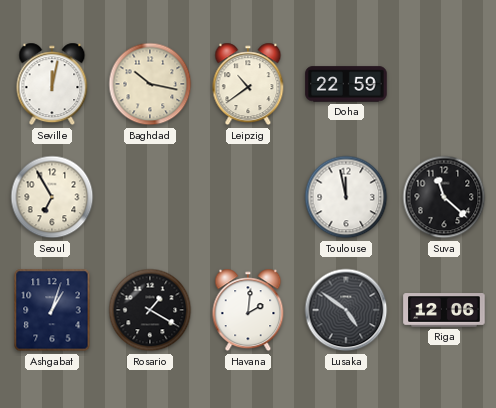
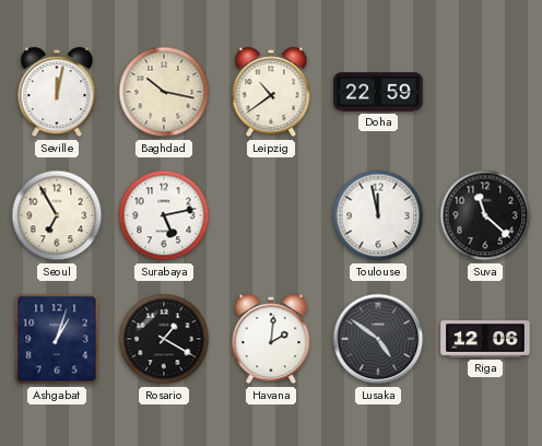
Surabaya: none -> 5:13 (164, 215)
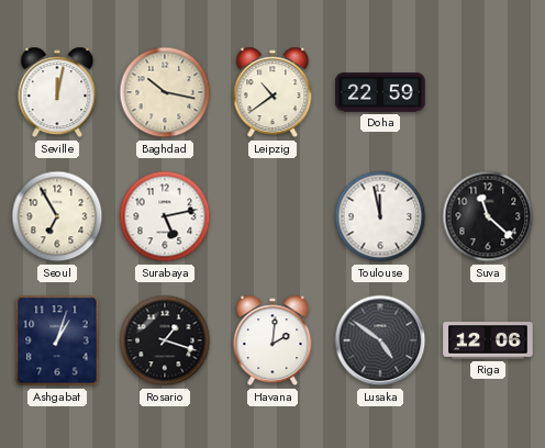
Rosario: 1:20 -> 1:18 (165, 340)
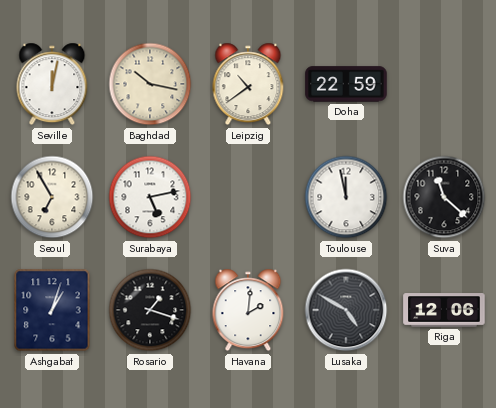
Lusaka: 4:51 -> 4:50 (346, 310)
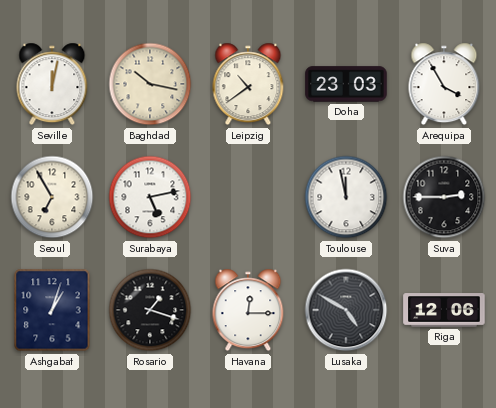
Doha: 22:59 -> 23:03 (346, 84)
Arequipa: none -> 3:55 (444, 84)
Suva: 11:22 -> 2:45 (444, 197)
Havana: 2:01 -> 12:15 (248, 310)
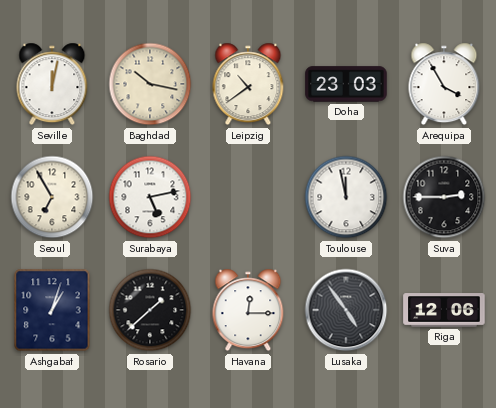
Rosario: 1:18 -> 1:38 (150, 310)
Lusaka: 4:50 -> 4:54 (346, 310)
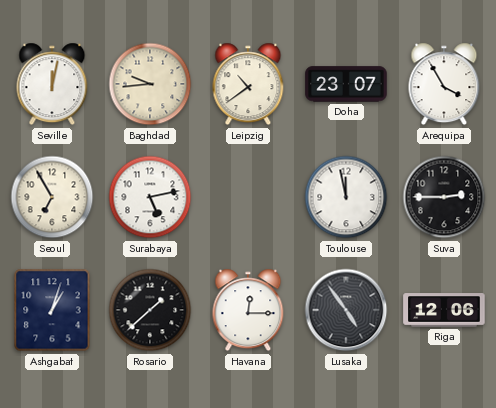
Baghdad: 10:17 -> 9:44 (150, 84)
Doha: 23:03 -> 23:07 (346, 84)
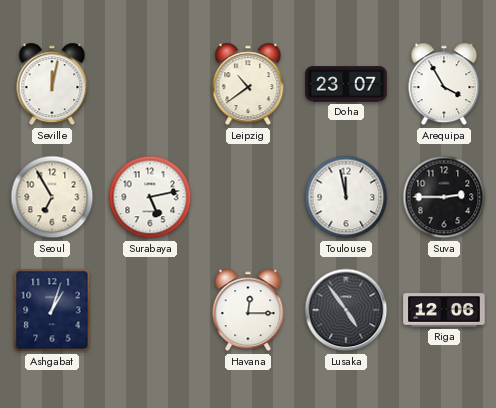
Baghdad: 9:44 -> none (150, 84)
Rosario: 1:38 -> none (150, 310)
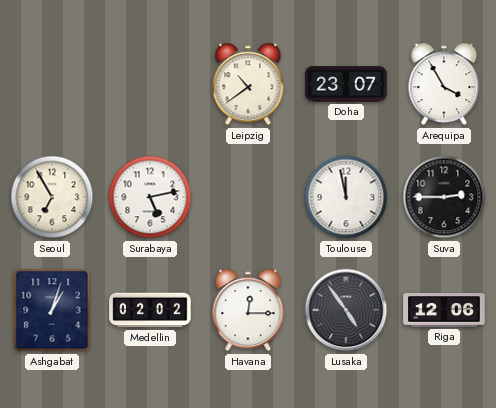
Seville: 12:02 -> none (52, 84)
Medellin: none -> 02:02 (150, 310)
